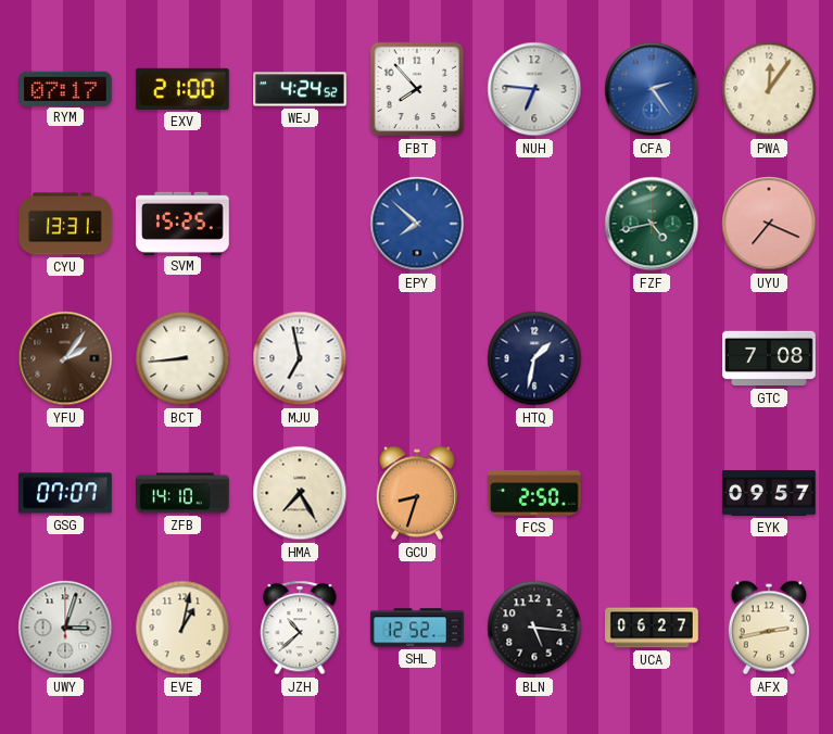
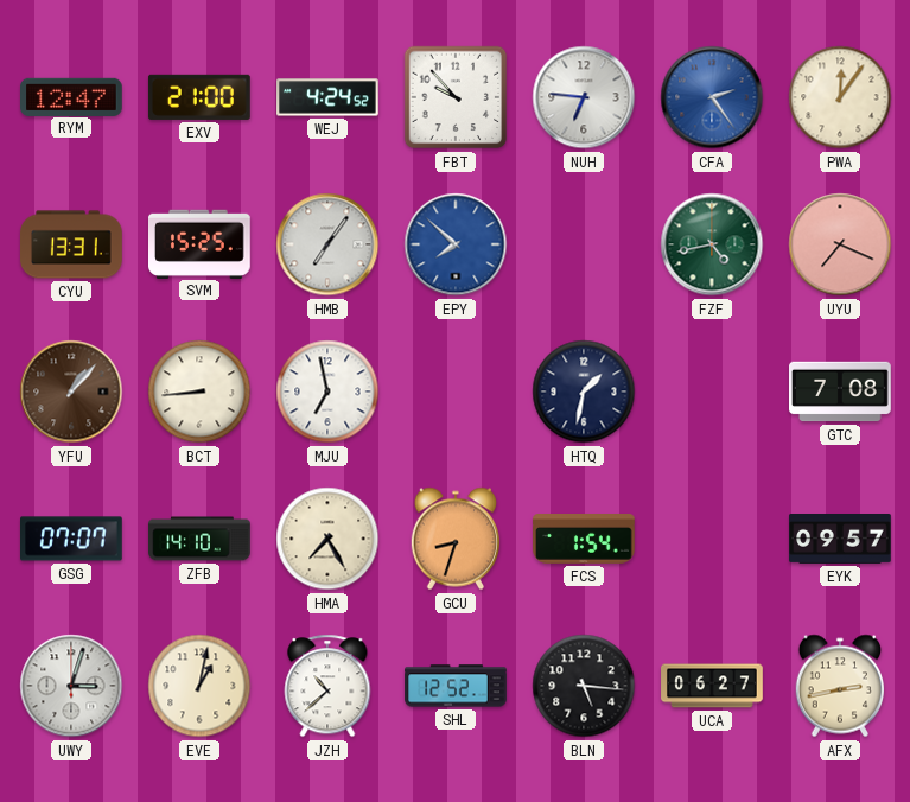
RYM: 07:17 -> 12:47 (72, 96)
FBT: 7:53 -> 9:53 (456, 97)
HMB: none -> 7:06 (327, 244)
YFU: 2:06 -> 1:07 (71, 392)
FCS: 2:50 -> 1:54 (584, 540)
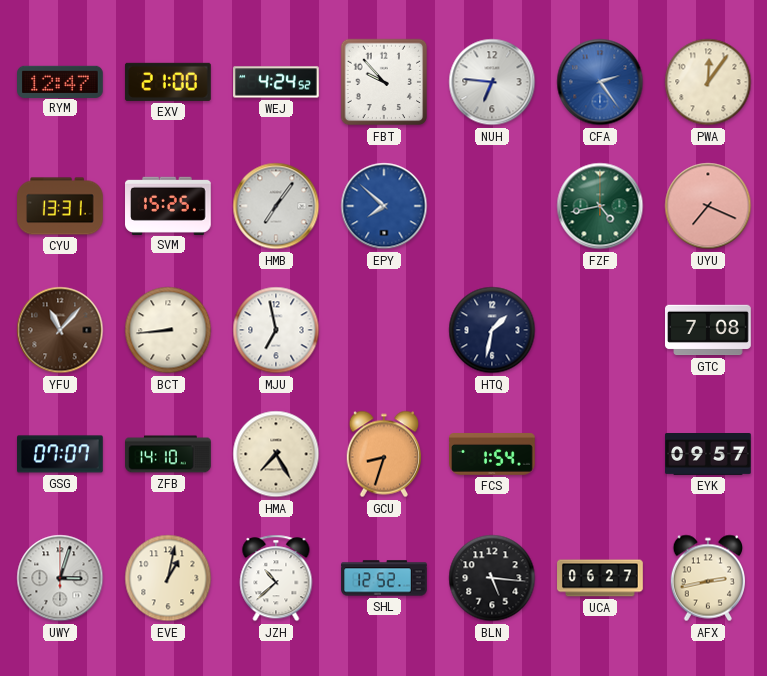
YFU: 1:07 -> 11:07 (60, 330)
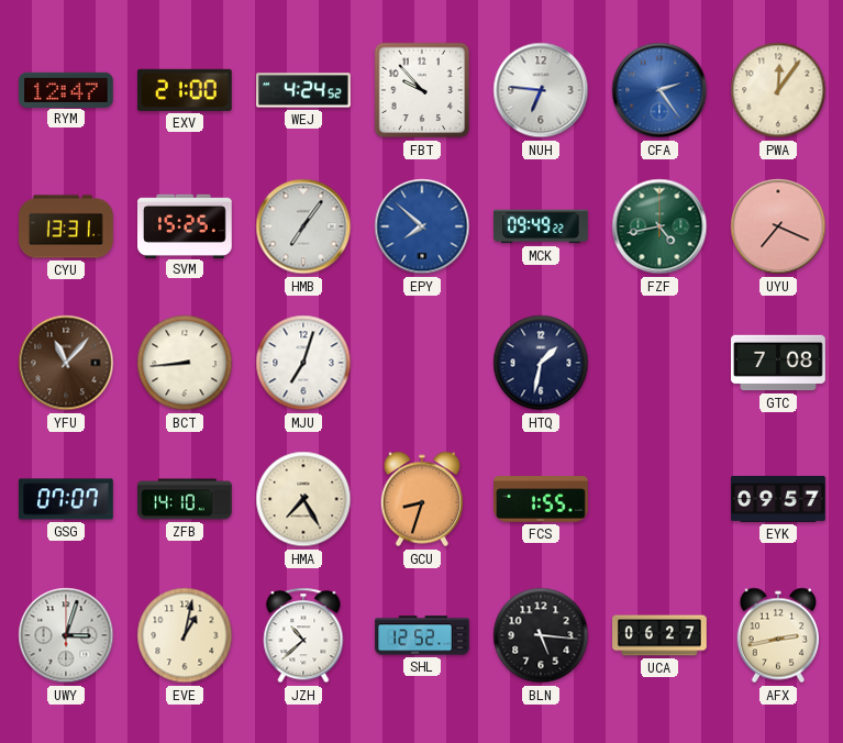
MCK: none -> 09:49 (542, 226)
MJU: 6:58 -> 7:03 (303, 363)
FCS: 1:54 -> 1:55 (541, 500)
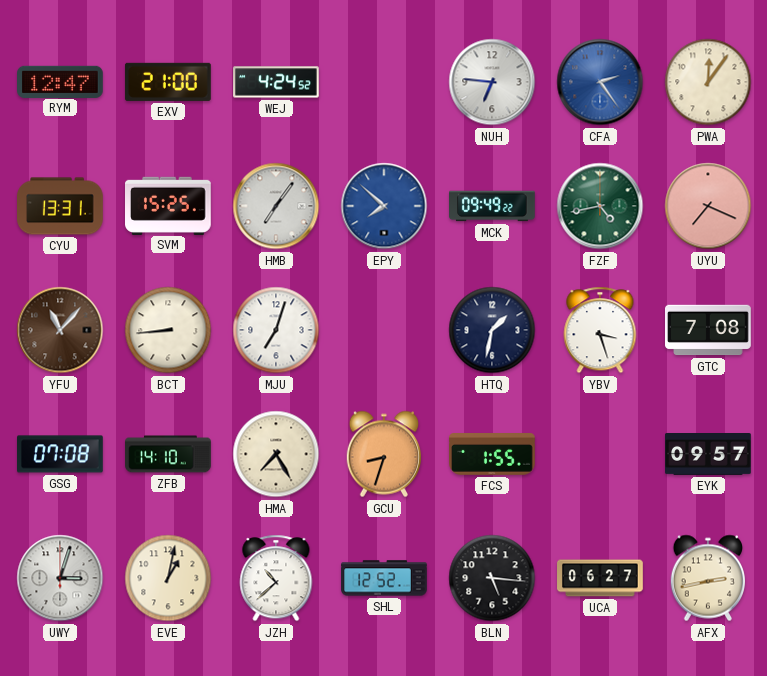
FBT: 9:53 -> none (422, 90)
YBV: none -> 3:27 (600, 330)
GSG: 07:07 -> 07:08 (61, 454)
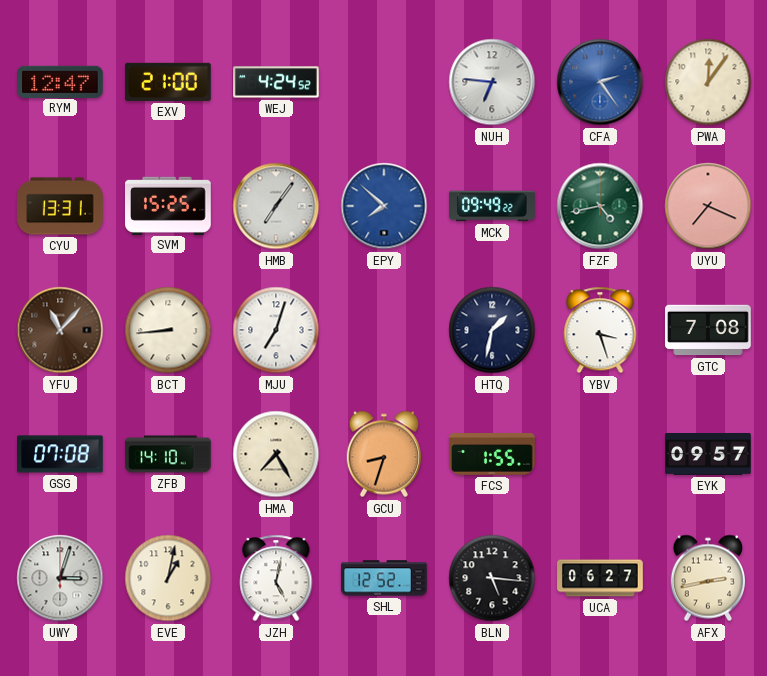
JZH: 10:38 -> 5:02 (276, 578)
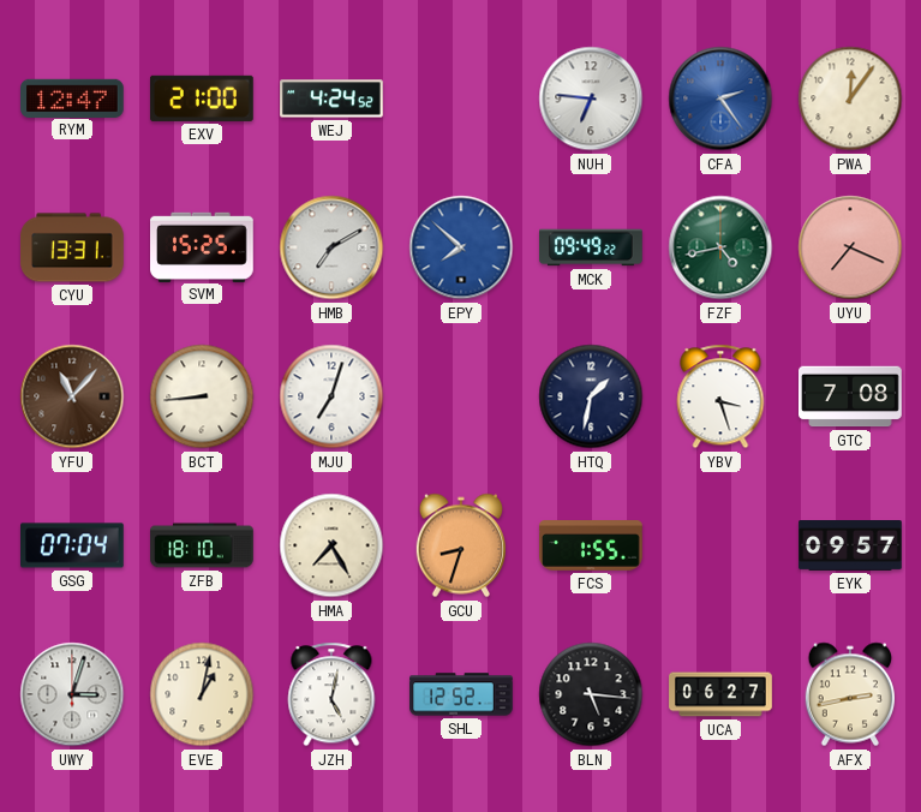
HMB: 7:06 -> 7:10 (331, 247)
GSG: 07:08 -> 07:04 (73, 545)
ZFB: 14:10 -> 18:10 (202, 545)
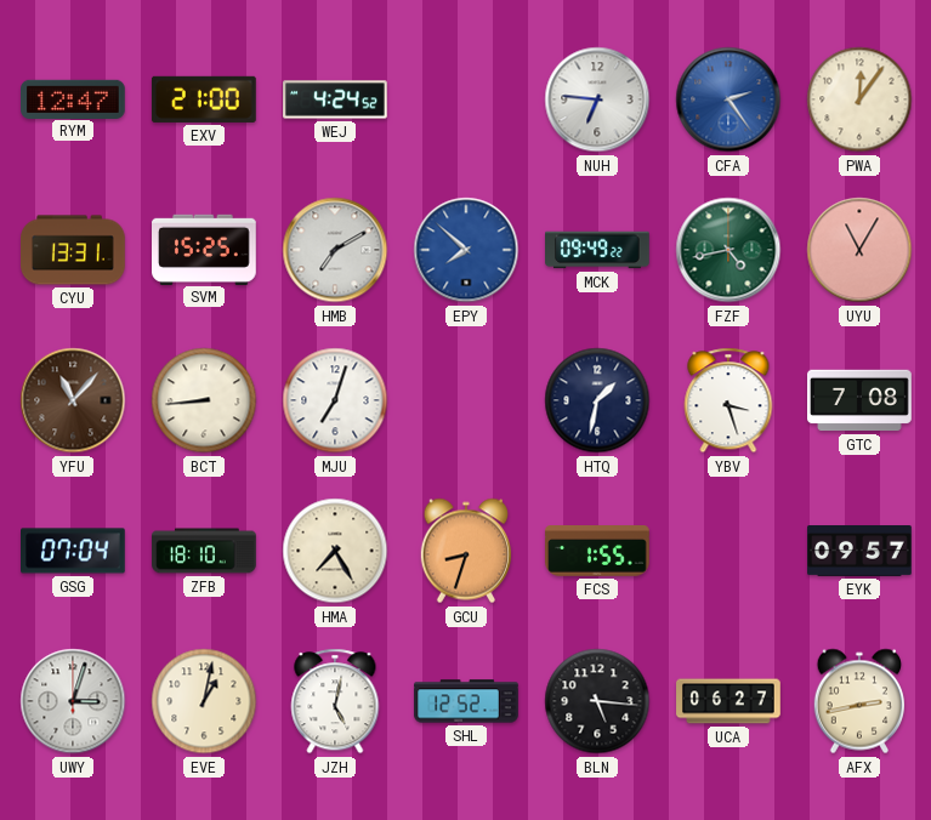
UYU: 7:19 -> 11:05 (859, 250)
